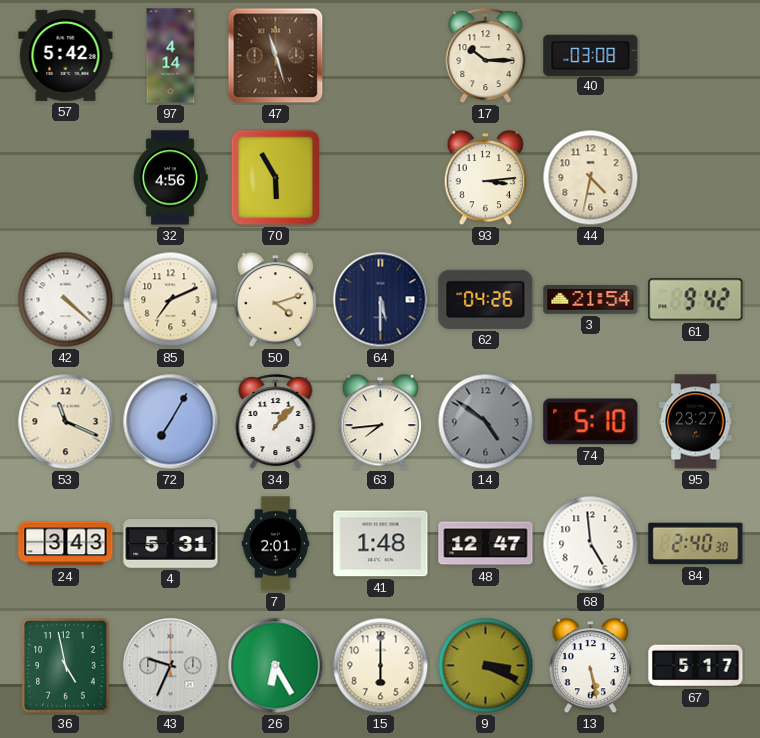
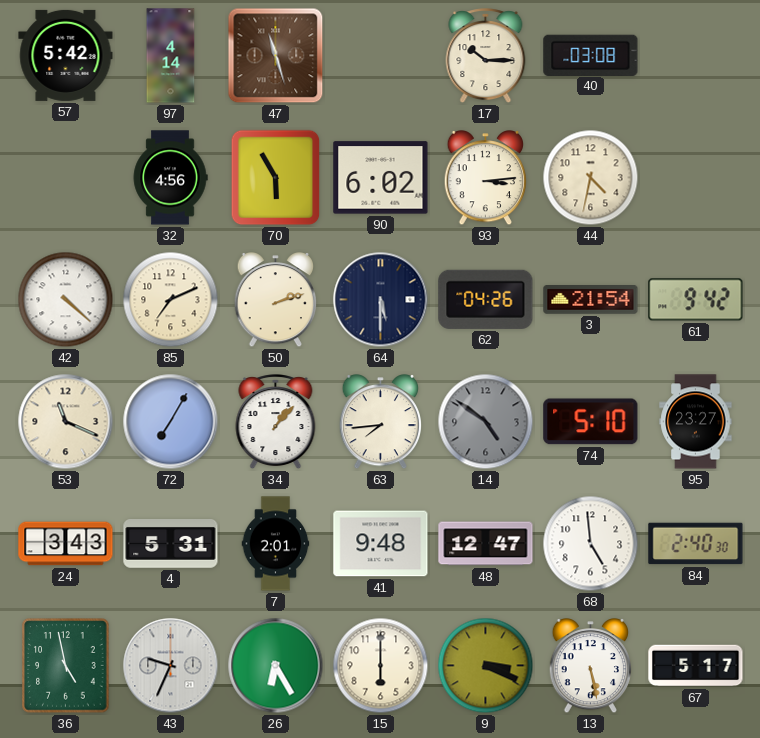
90: none -> 6:02 (381, 178)
50: 4:12 -> 2:12 (275, 301)
41: 1:48 -> 9:48 (381, 544)
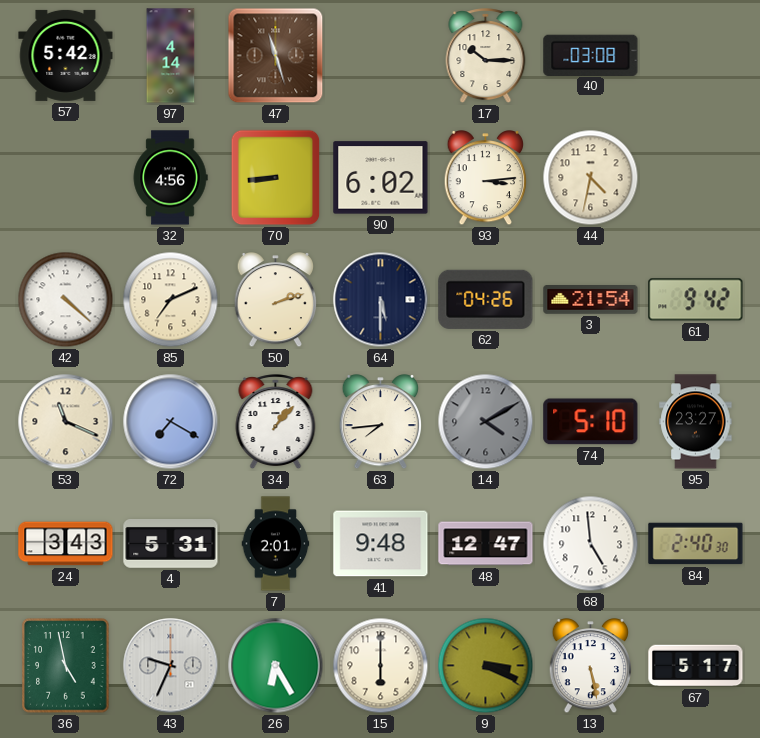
70: 5:55 -> 8:44 (276, 178)
72: 7:05 -> 7:20 (171, 422)
14: 4:51 -> 4:10 (486, 422)
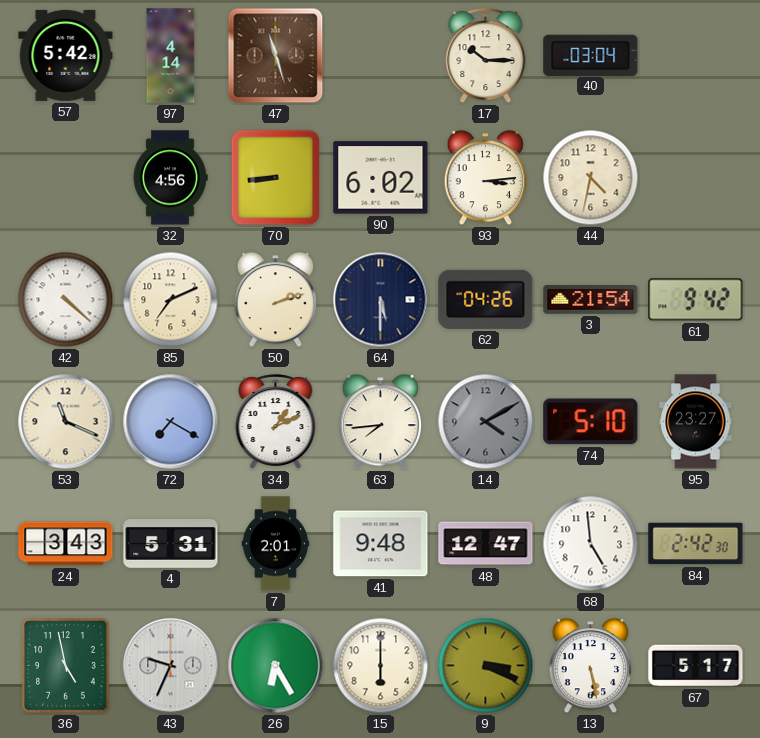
40: 03:08 -> 03:04 (591, 55)
34: 1:07 -> 1:11 (276, 422)
84: 2:40 -> 2:42 (696, 544)
